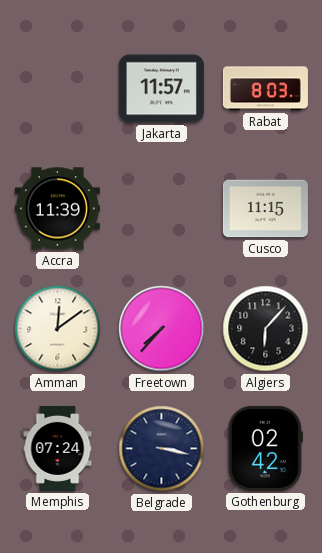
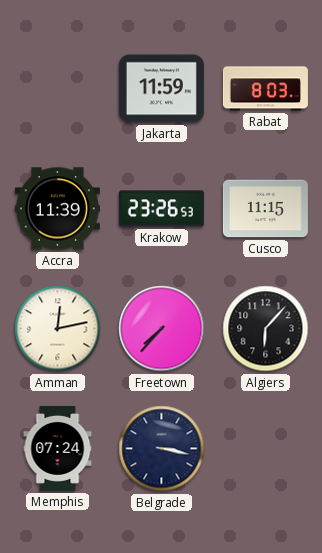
Jakarta: 11:57 -> 11:59 (161, 89)
Krakow: none -> 23:26 (161, 209)
Amman: 12:09 -> 12:13 (58, 329)
Gothenburg: 02:42 -> none (265, 448)
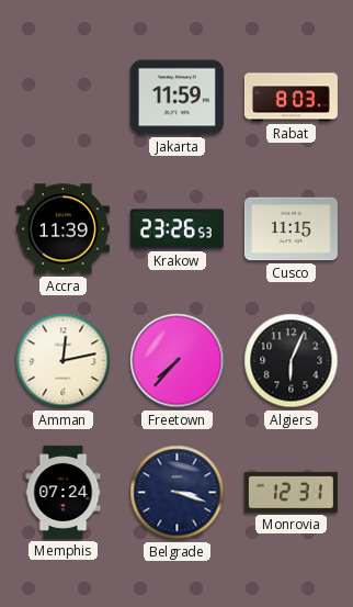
Algiers: 6:07 -> 6:04 (292, 361)
Belgrade: 3:17 -> 3:18 (178, 493)
Monrovia: none -> 12:31 (291, 492)
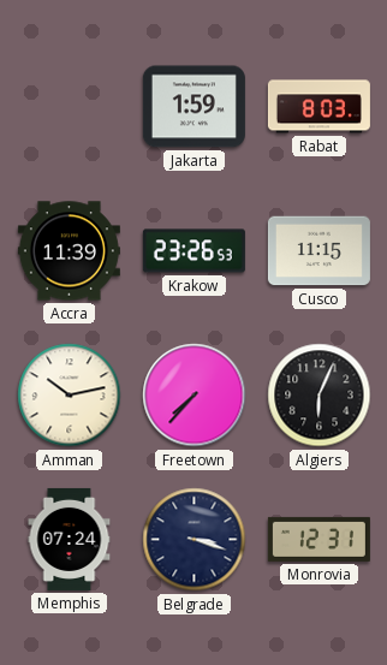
Jakarta: 11:59 -> 1:59 (194, 107)
Amman: 12:13 -> 10:13 (70, 396)
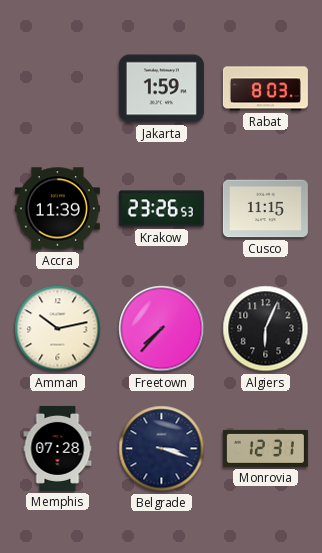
Memphis: 07:24 -> 07:28 (58, 448)
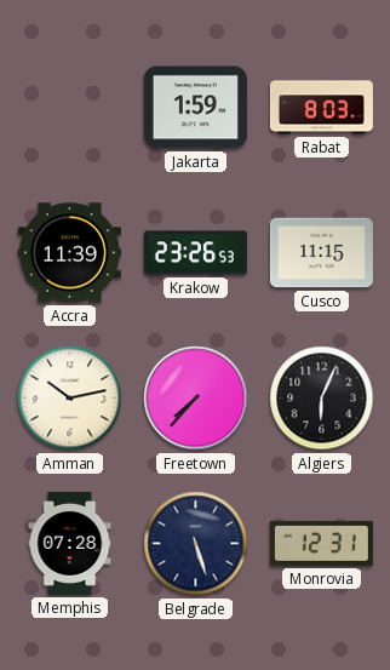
Belgrade: 3:18 -> 5:27 (196, 544)
